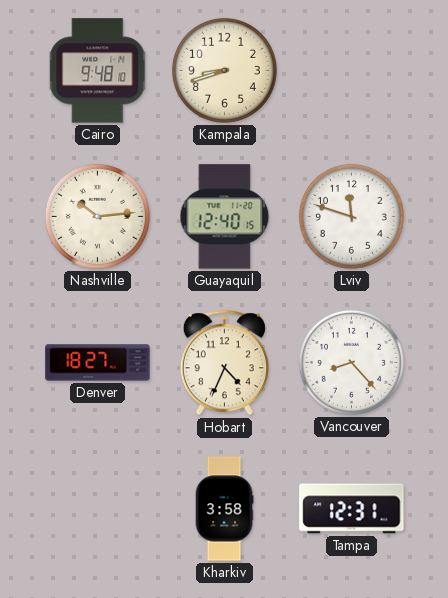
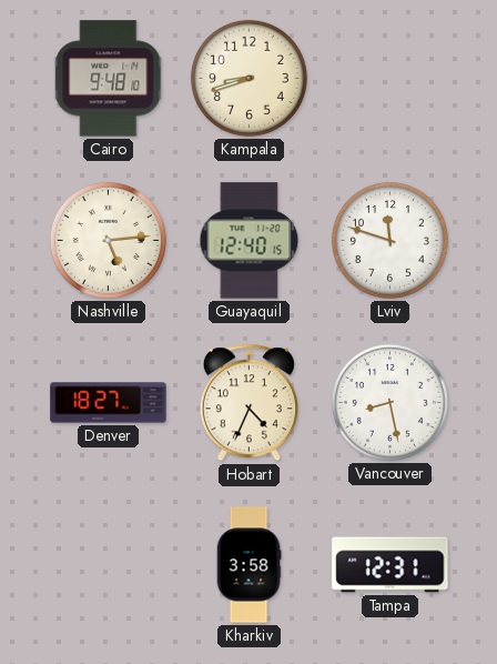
Nashville: 10:14 -> 5:14 (108, 240)
Vancouver: 8:23 -> 8:28 (389, 402)
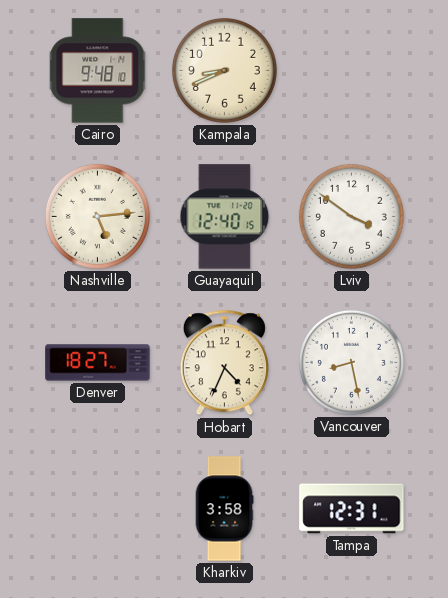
Kampala: 8:42 -> 8:41 (224, 70)
Lviv: 11:48 -> 3:51 (351, 216)
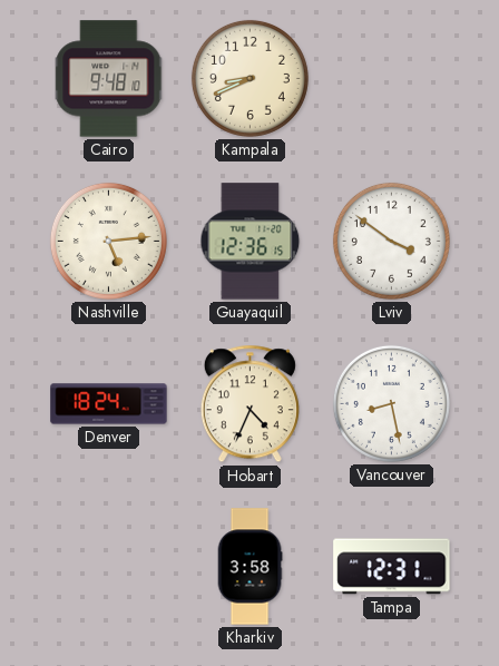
Guayaquil: 12:40 -> 12:36 (251, 242)
Denver: 18:27 -> 18:24 (109, 404)
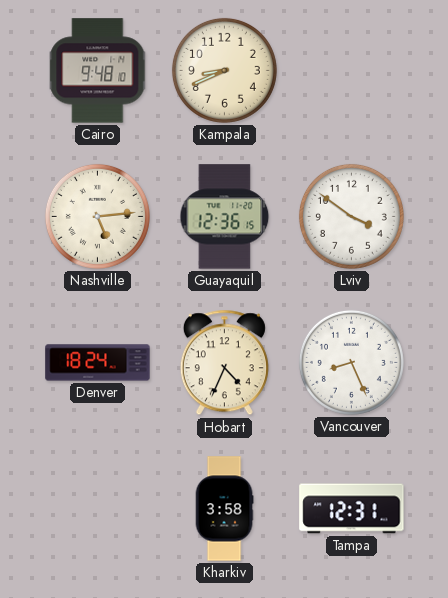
Vancouver: 8:28 -> 8:26 (351, 362)
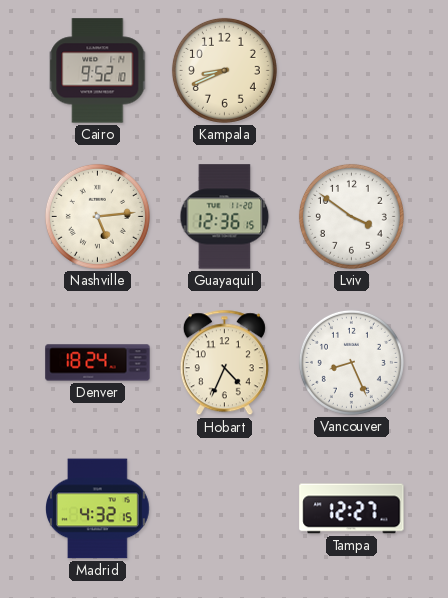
Cairo: 9:48 -> 9:52 (98, 71)
Madrid: none -> 4:32 (98, 509)
Kharkiv: 3:58 -> none (224, 509)
Tampa: 12:31 -> 12:27 (352, 509)
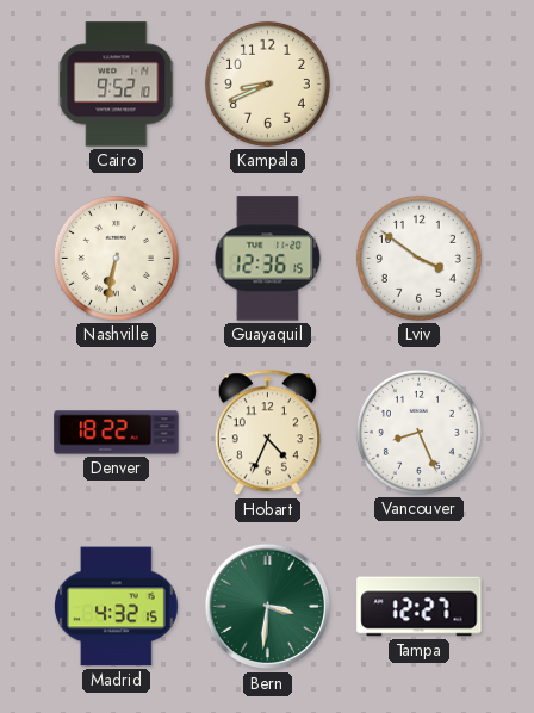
Nashville: 5:14 -> 6:32 (116, 258)
Denver: 18:24 -> 18:22 (117, 433)
Bern: none -> 3:31 (268, 607)
